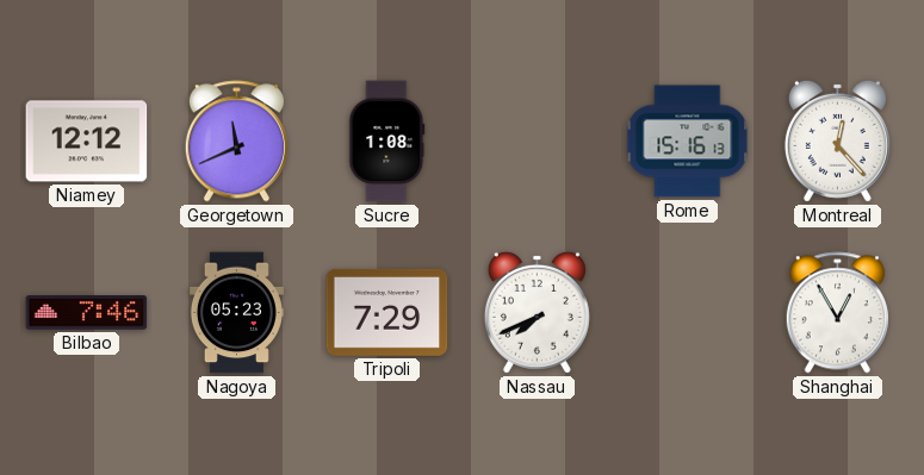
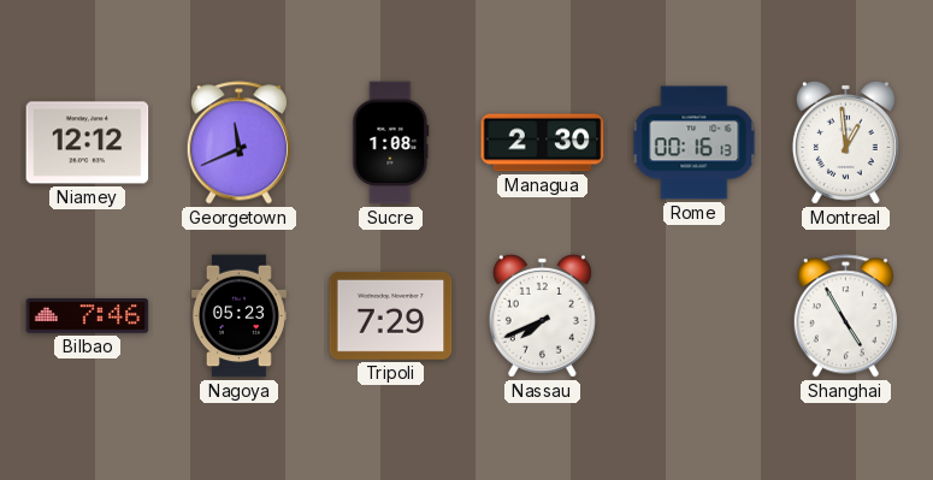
Managua: none -> 2:30 (543, 143)
Rome: 15:16 -> 00:16 (695, 143)
Montreal: 12:23 -> 12:59 (845, 142)
Shanghai: 12:55 -> 4:55 (845, 316)
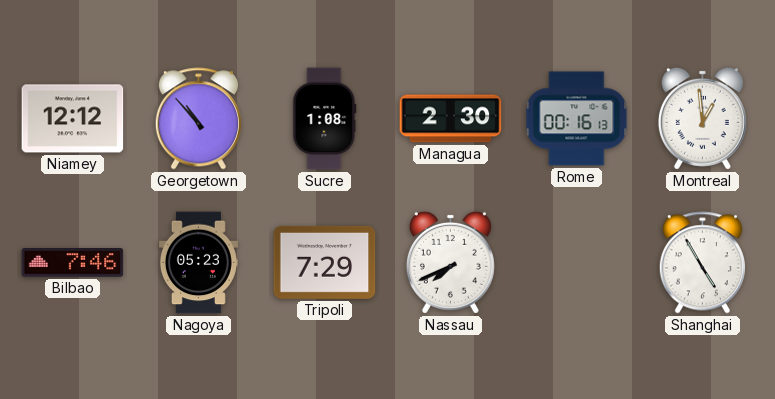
Georgetown: 11:41 -> 10:53 (198, 119)
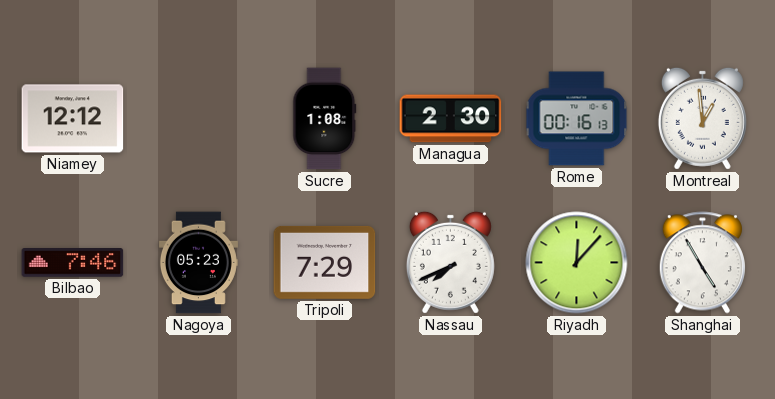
Georgetown: 10:53 -> none (198, 119)
Riyadh: none -> 12:07 (577, 263)
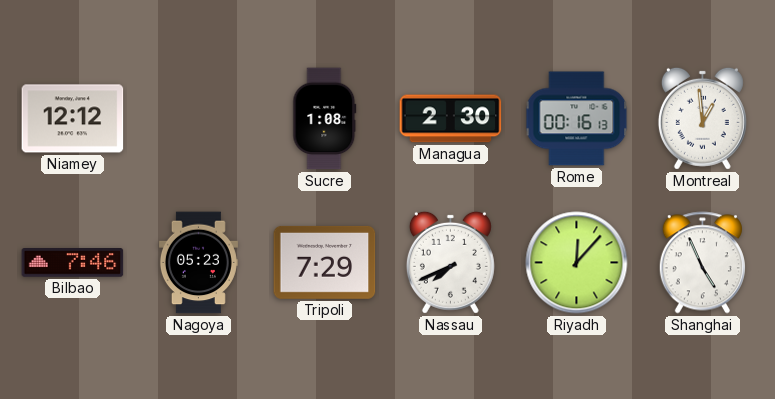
Shanghai: 4:55 -> 4:56 (702, 263)
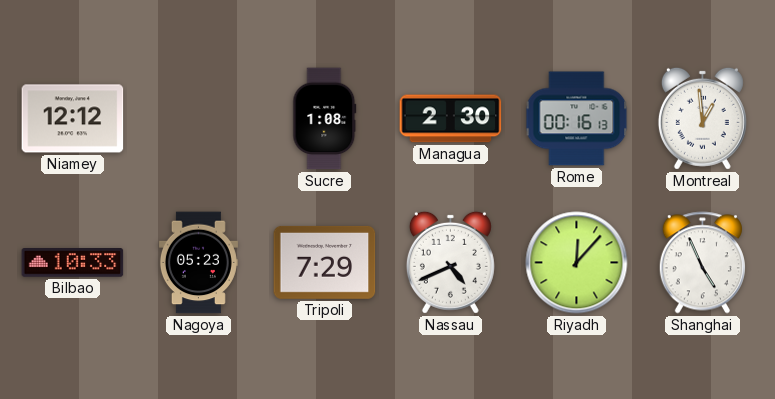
Bilbao: 7:46 -> 10:33 (73, 263)
Nassau: 7:41 -> 4:41 (450, 262)
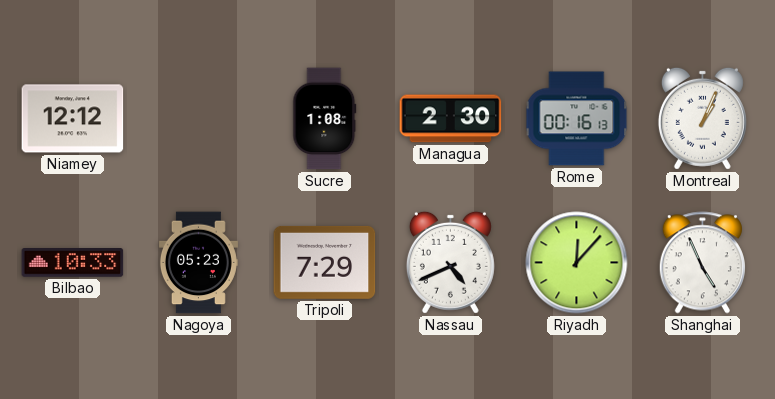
Montreal: 12:59 -> 1:04 (702, 118)
